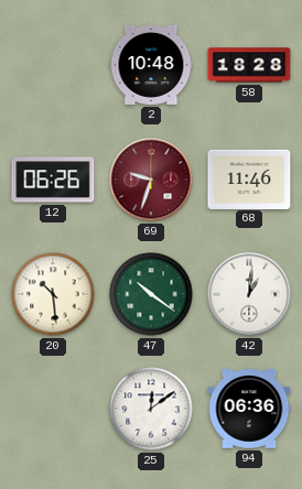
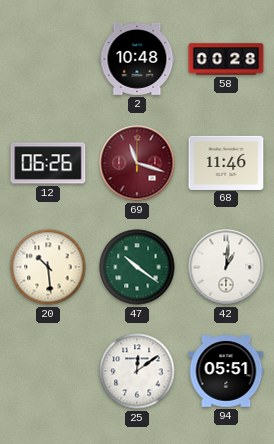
58: 18:28 -> 00:28 (226, 59)
69: 9:33 -> 11:18 (137, 163)
94: 06:36 -> 05:51 (226, 372)
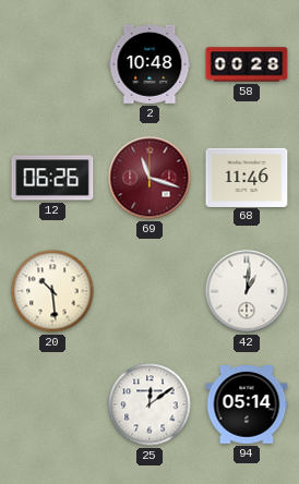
47: 10:21 -> none (137, 267)
94: 05:51 -> 05:14 (247, 406)
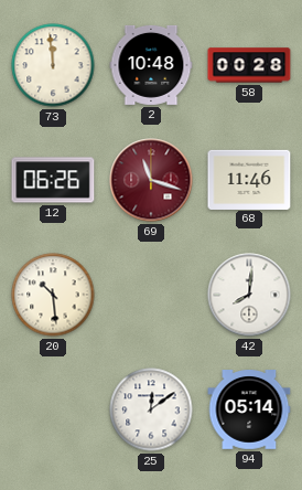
73: none -> 11:59 (53, 65)
42: 1:01 -> 8:01 (249, 295)
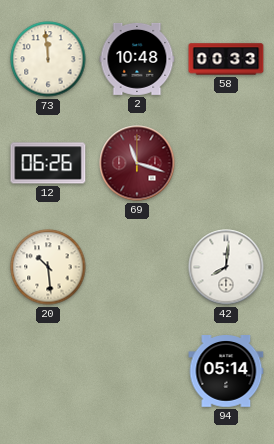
58: 00:28 -> 00:33 (226, 59)
68: 11:46 -> none (249, 179)
25: 12:09 -> none (151, 409)
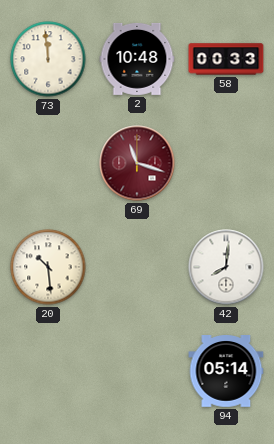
12: 06:26 -> none (48, 163)
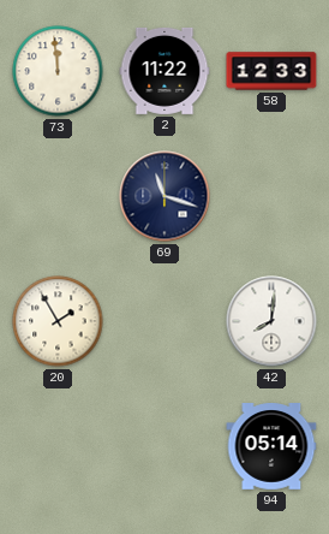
2: 10:48 -> 11:22 (164, 71)
58: 00:33 -> 12:33 (271, 71)
69 dial: burgundy -> navy (164, 196)
20: 10:29 -> 1:55 (58, 321)
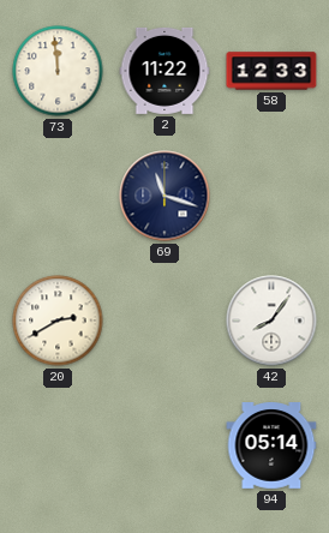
20: 1:55 -> 2:40 (58, 321)
42: 8:01 -> 8:06 (271, 321)
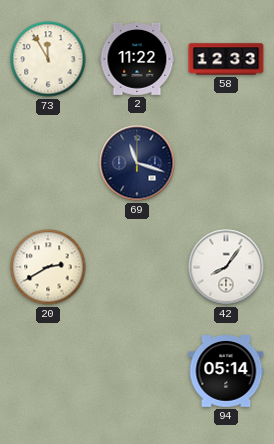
73: 11:59 -> 11:55 (48, 59)
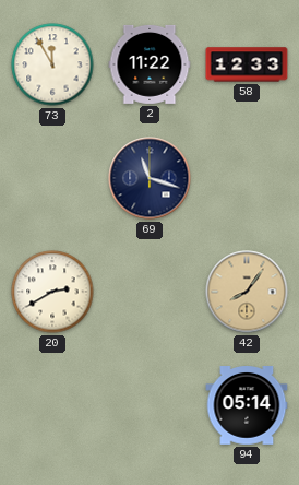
42 dial: white -> champagne (247, 292)
